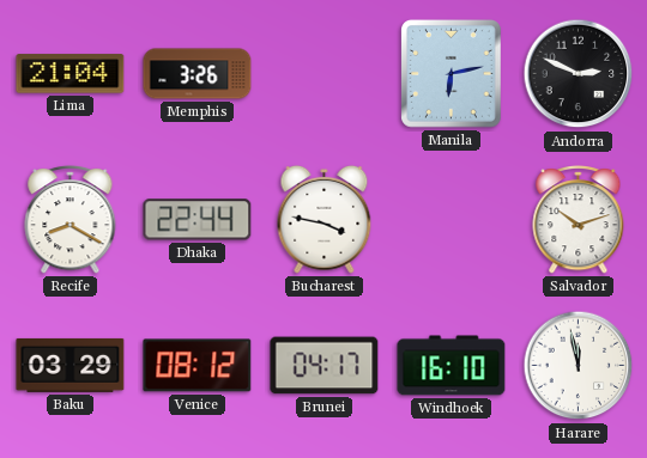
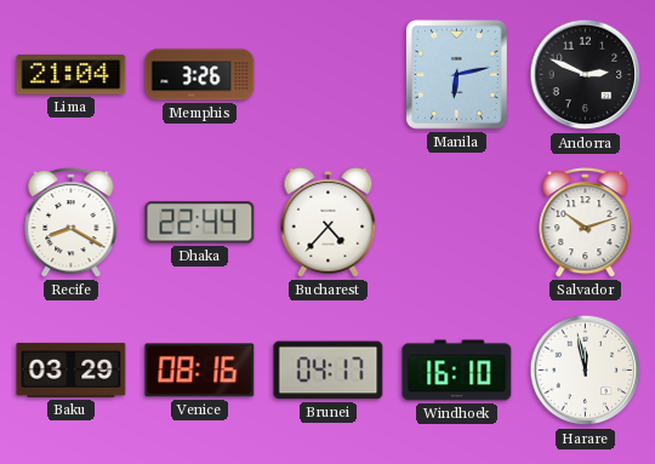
Bucharest: 3:47 -> 4:37 (329, 222)
Venice: 08:12 -> 08:16 (200, 371)
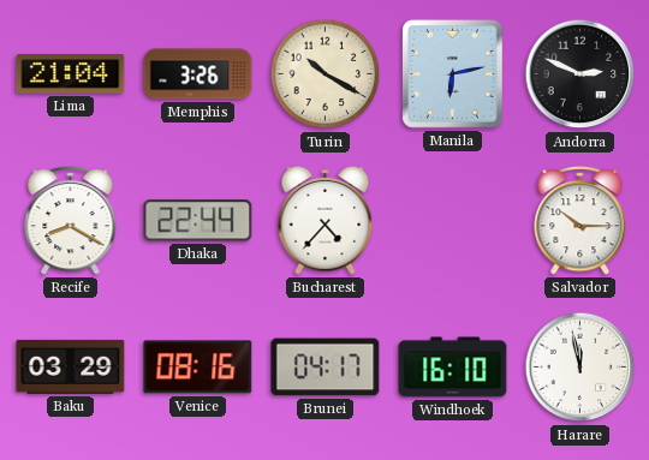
Turin: none -> 10:20 (326, 74)
Salvador: 10:12 -> 10:15 (580, 221)
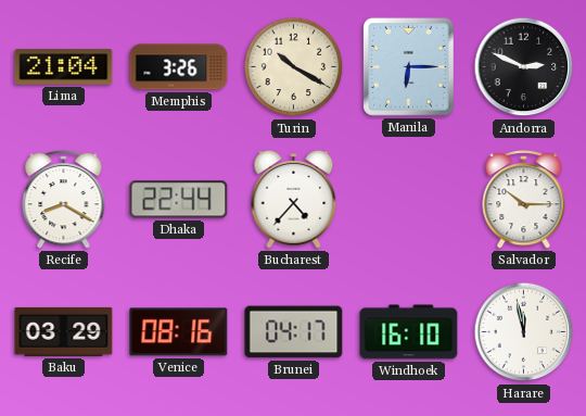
Manila: 6:13 -> 6:15 (409, 67)
